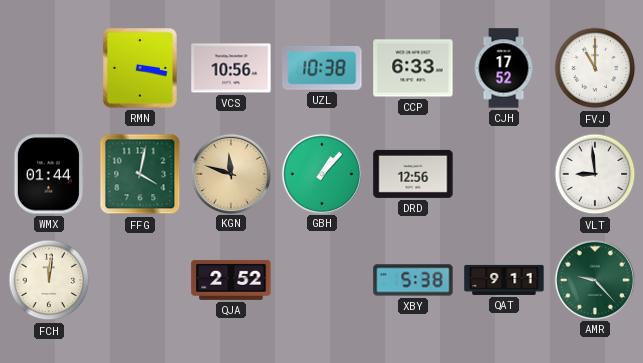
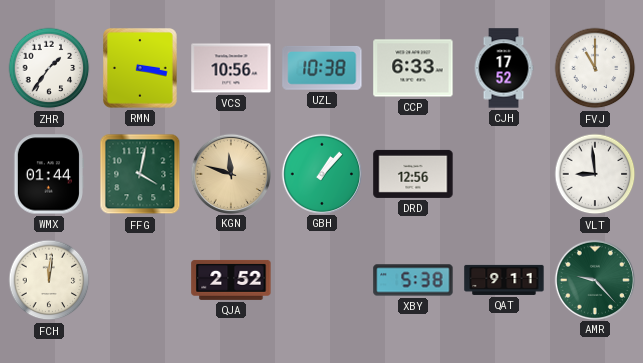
ZHR: none -> 1:36 (49, 68)
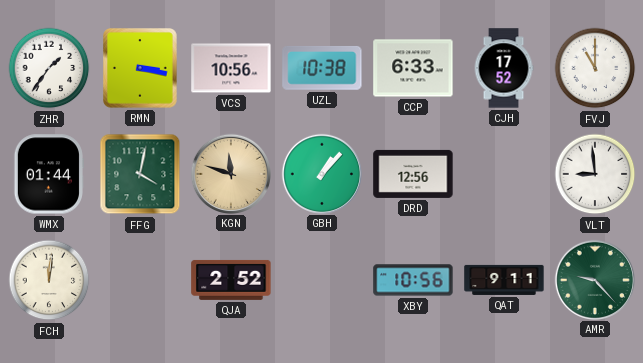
XBY: 5:38 -> 10:56 (413, 280)
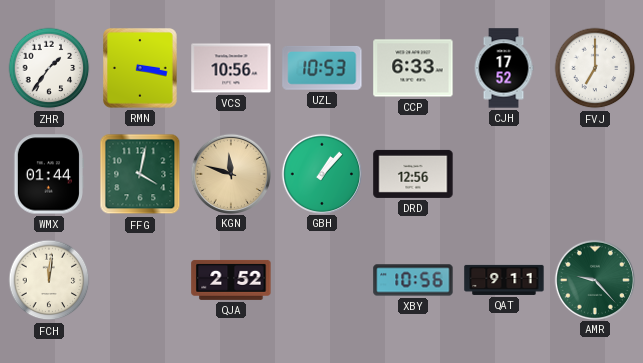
UZL: 10:38 -> 10:53 (322, 68)
FVJ: 11:00 -> 7:00 (595, 68)
VLT: 8:59 -> none (595, 174)
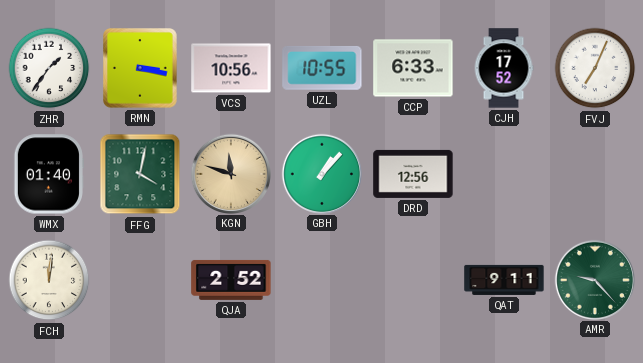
UZL: 10:53 -> 10:55 (322, 68)
FVJ: 7:00 -> 7:04 (595, 68)
WMX: 01:44 -> 01:40 (49, 174)
XBY: 10:56 -> none (413, 280)
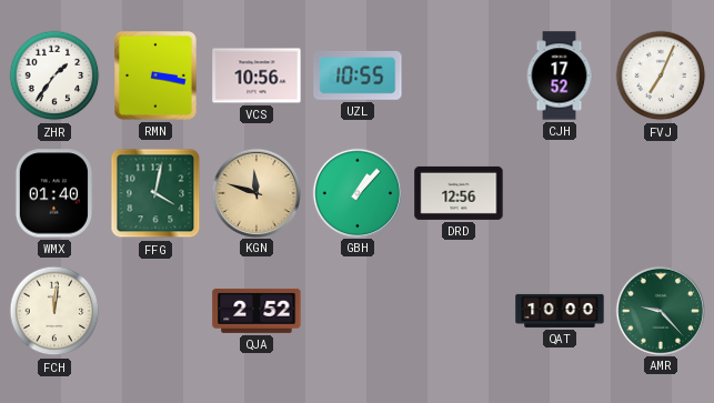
CCP: 6:33 -> none (413, 68)
QAT: 9:11 -> 10:00 (560, 311)
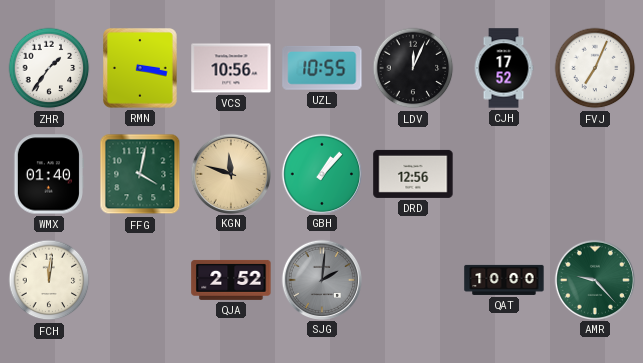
LDV: none -> 12:04 (413, 68)
SJG: none -> 2:01 (321, 279)
